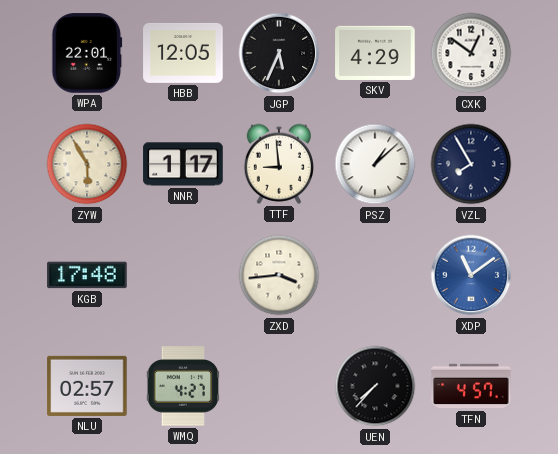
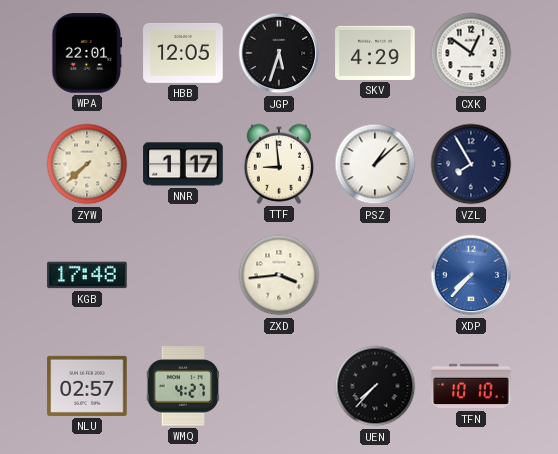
JGP: 5:34 -> 5:33 (279, 53)
ZYW: 5:55 -> 7:38 (87, 164)
XDP: 11:09 -> 7:37 (471, 275)
TFN: 4:57 -> 10:10 (471, 386)
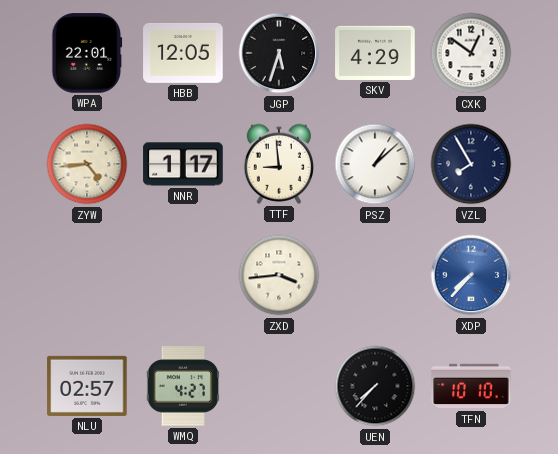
ZYW: 7:38 -> 4:44 (87, 164)
KGB: 17:48 -> none (87, 275)
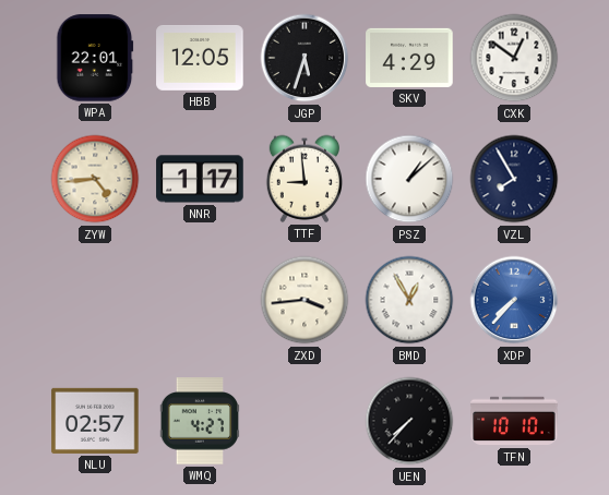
BMD: none -> 12:55 (409, 300)
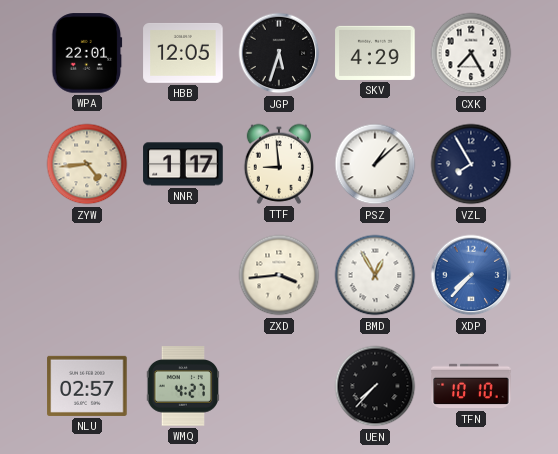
CXK: 12:51 -> 7:25 (471, 53)
